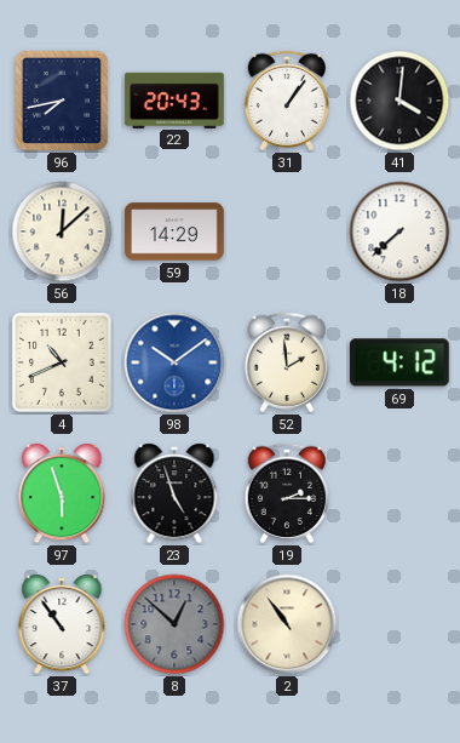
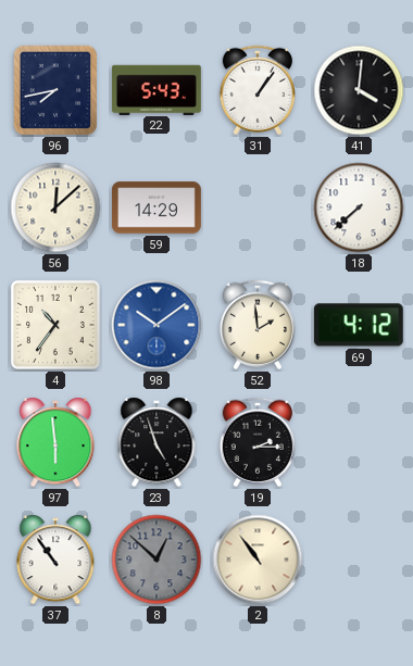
22: 20:43 -> 5:43 (157, 89)
4: 10:41 -> 10:36 (57, 326)
97: 5:57 -> 5:59 (55, 442)
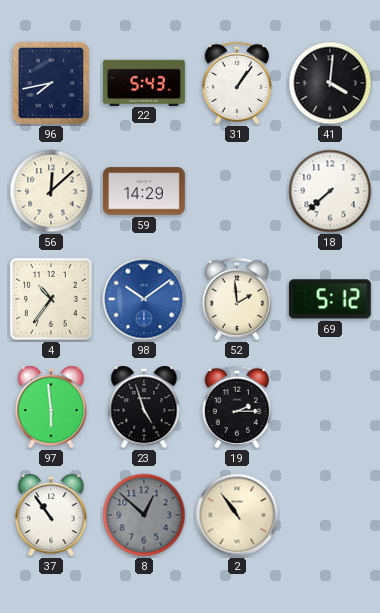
69: 4:12 -> 5:12 (330, 299)
